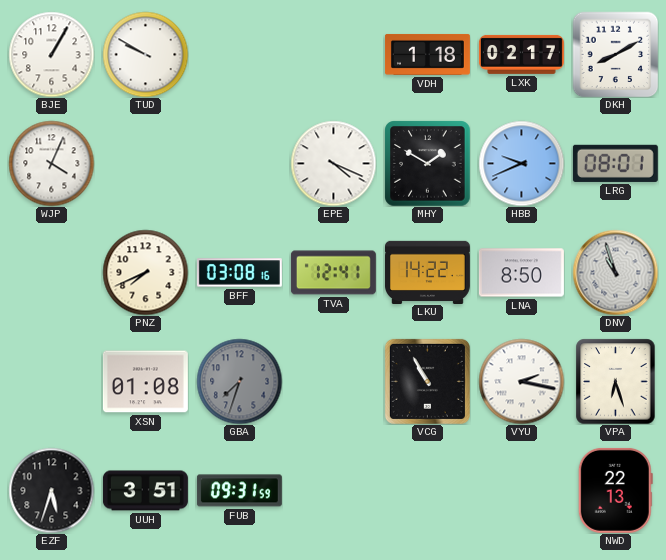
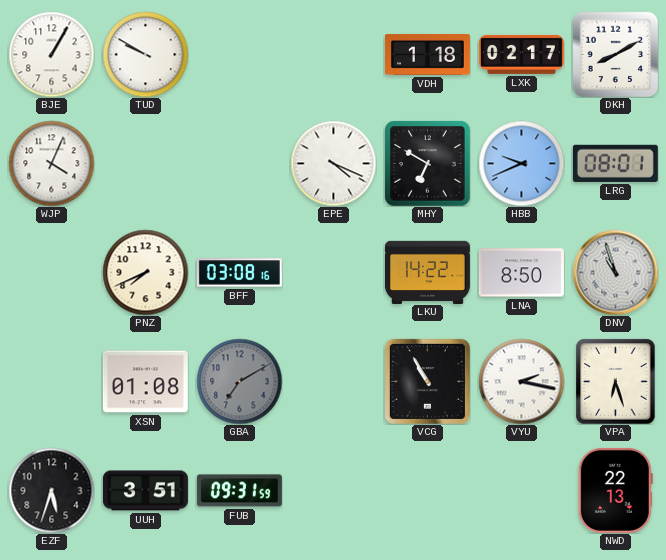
MHY: 1:50 -> 6:50 (427, 163)
TVA: 12:41 -> none (333, 273)
GBA: 7:33 -> 7:10 (239, 381)
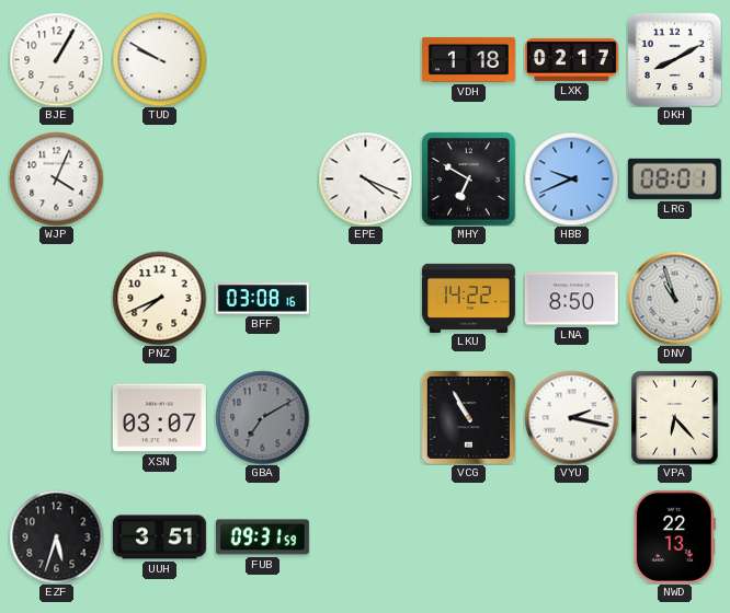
XSN: 01:08 -> 03:07 (159, 418)
VPA: 6:27 -> 6:23 (675, 417)
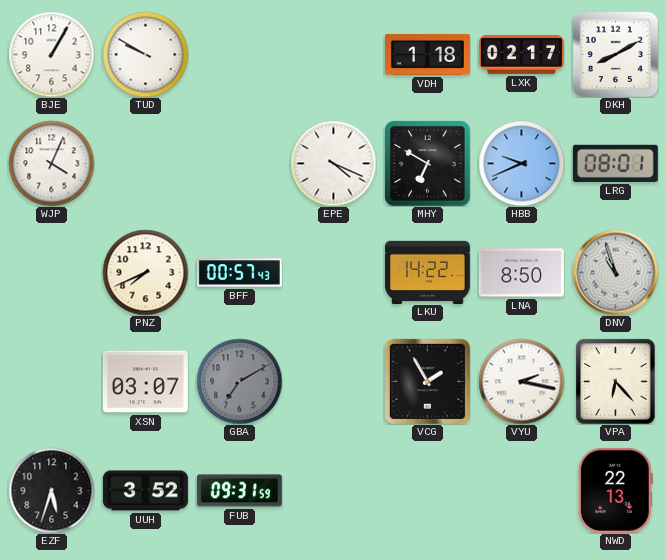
BFF: 03:08 -> 00:57 (239, 273)
VCG: 10:55 -> 1:55 (427, 381)
UUH: 3:51 -> 3:52 (145, 491)
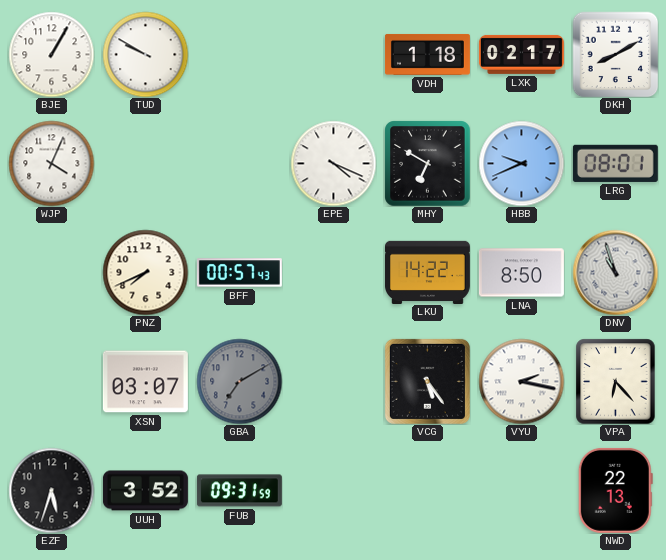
VCG: 1:55 -> 5:24 (427, 381)
